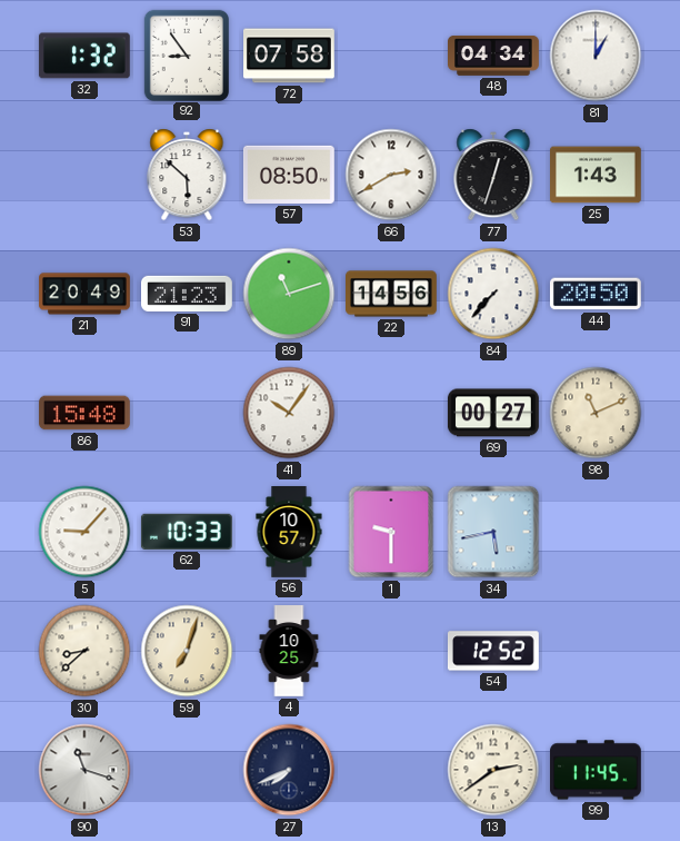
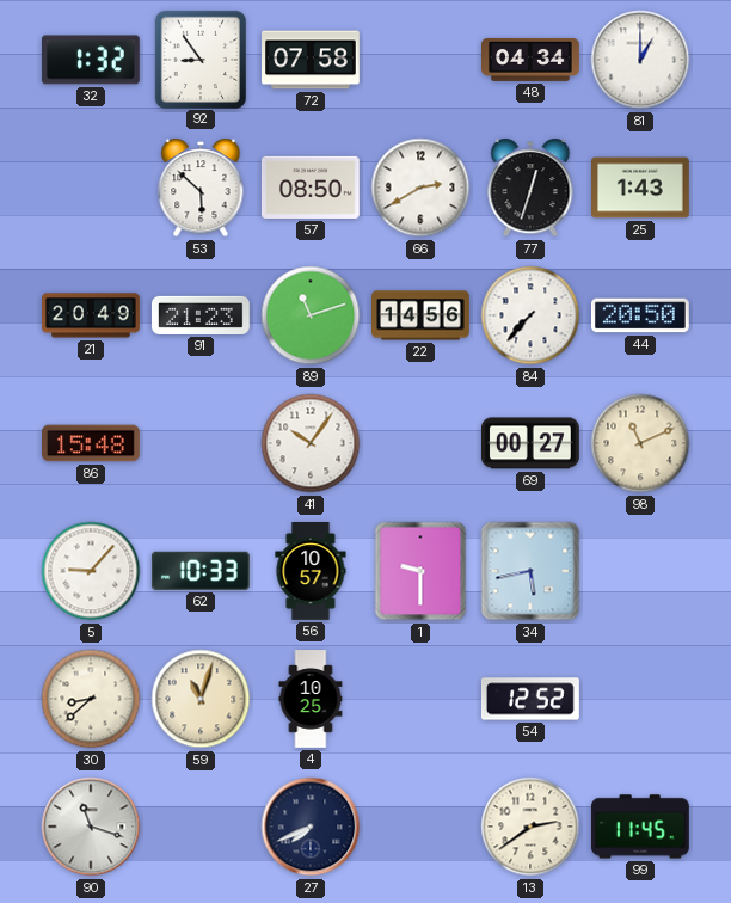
59: 7:03 -> 11:03 (201, 699)
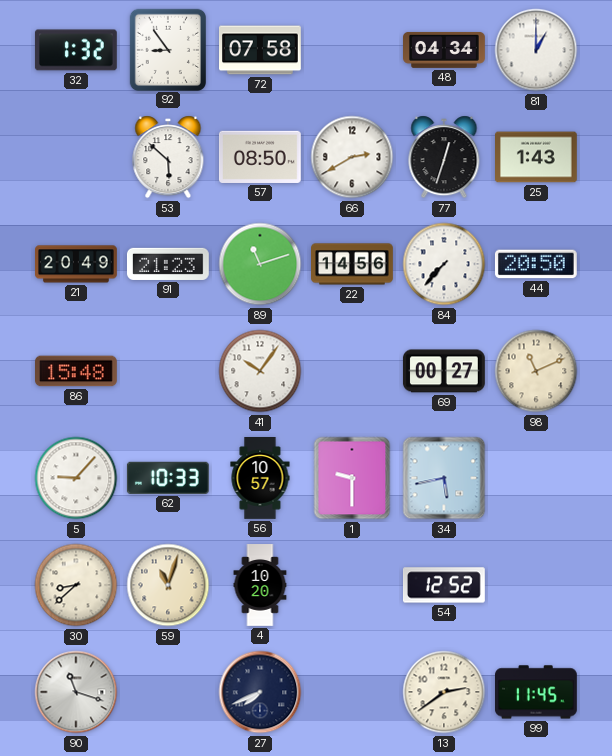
4: 10:25 -> 10:20 (260, 585)
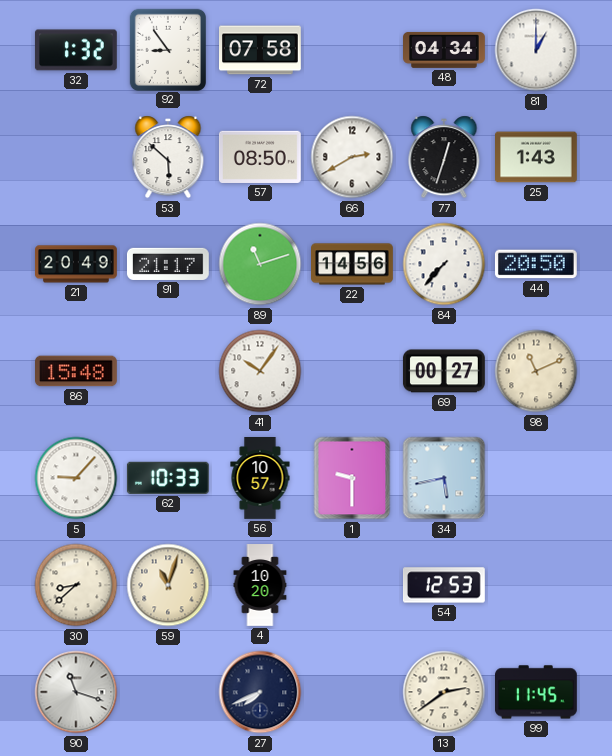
91: 21:23 -> 21:17 (168, 264)
54: 12:52 -> 12:53 (444, 585)
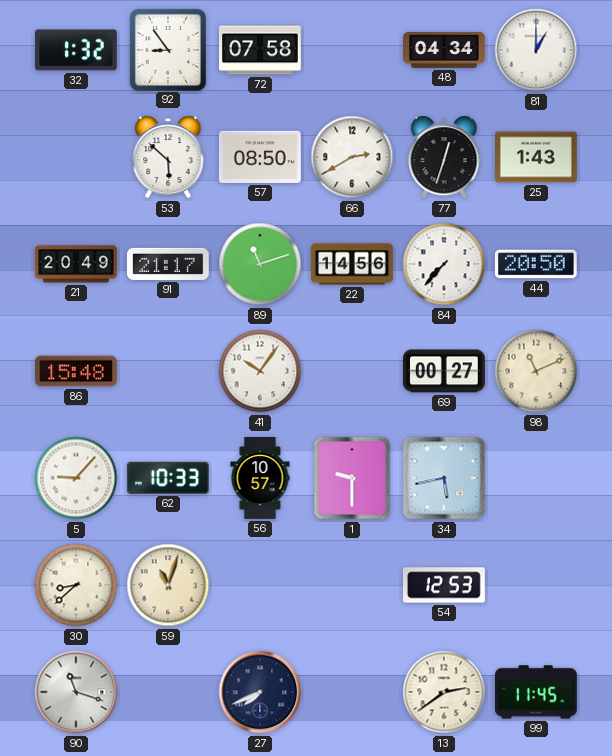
4: 10:20 -> none (260, 585)
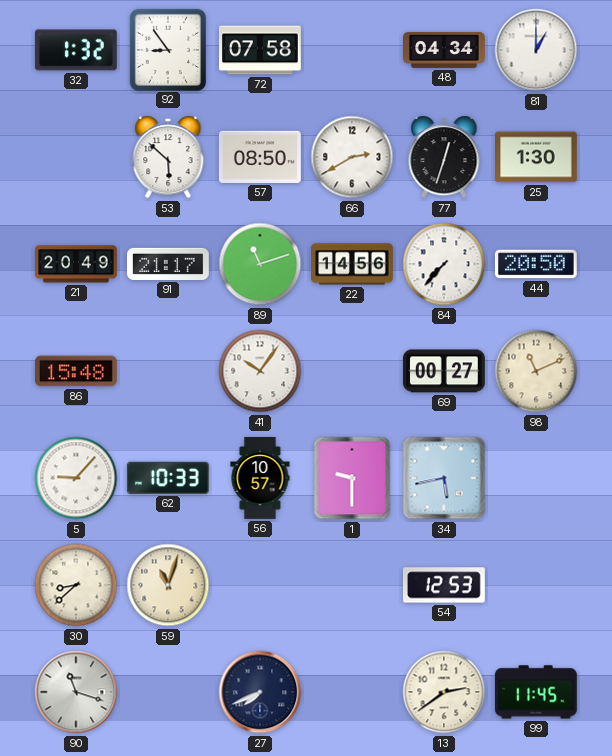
25: 1:43 -> 1:30 (537, 157)
